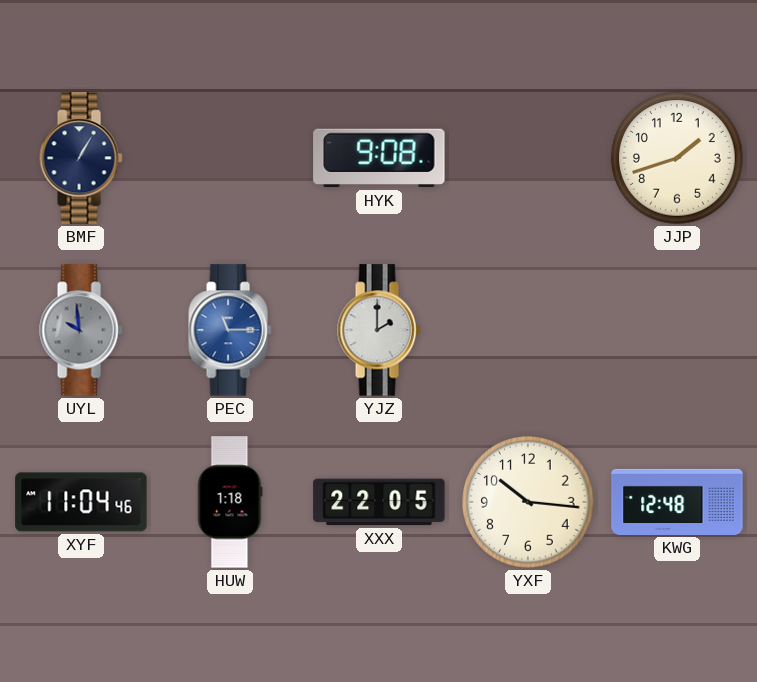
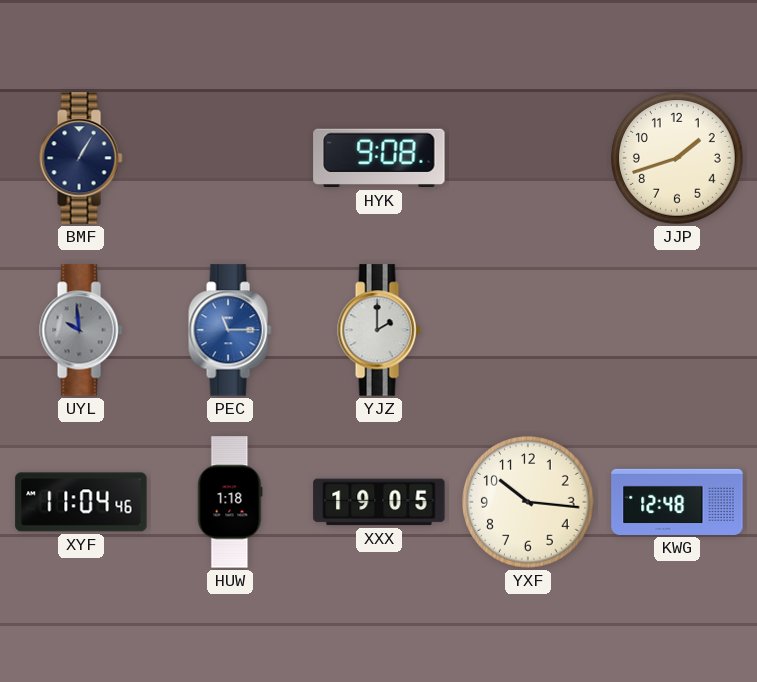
XXX: 22:05 -> 19:05 (379, 502)
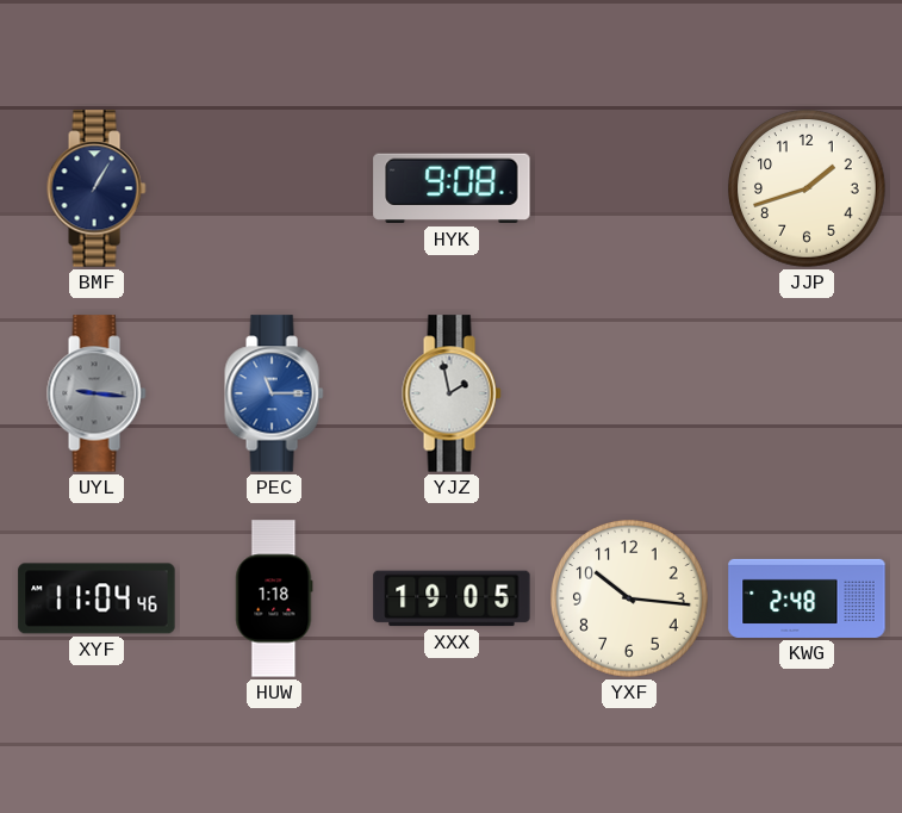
UYL: 9:59 -> 9:16 (97, 393)
YJZ: 2:00 -> 1:58 (452, 393)
KWG: 12:48 -> 2:48 (807, 598)
